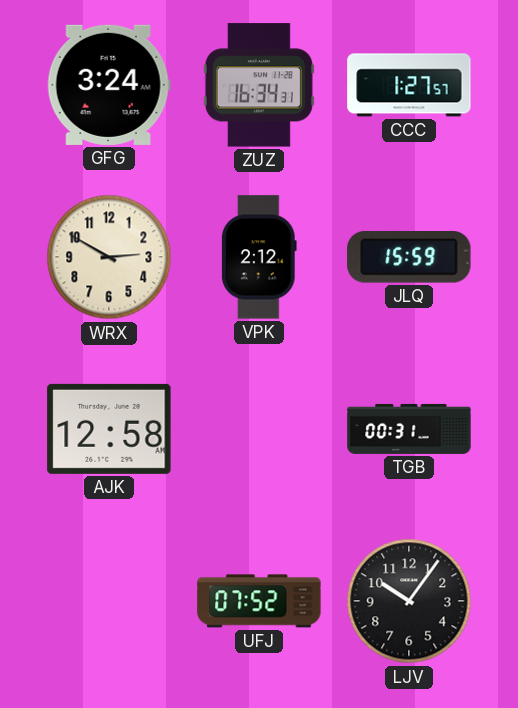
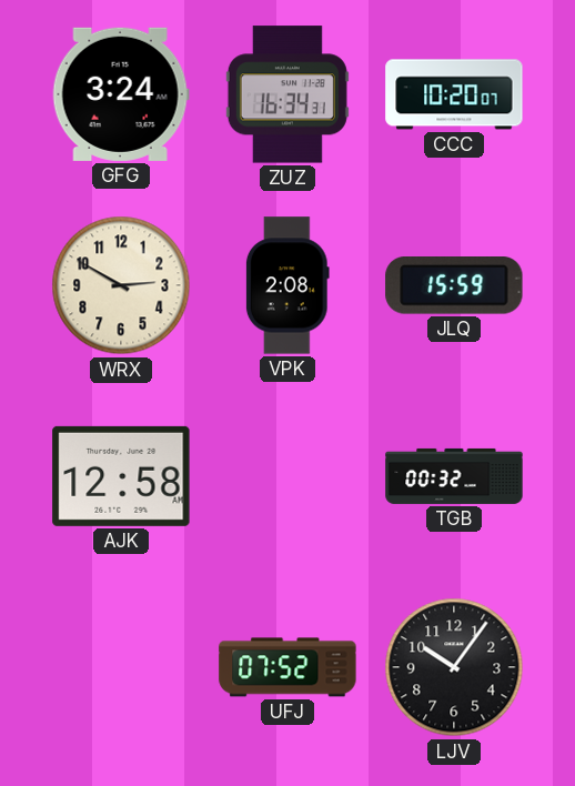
CCC: 1:27 -> 10:20 (454, 94)
VPK: 2:12 -> 2:08 (287, 285)
TGB: 00:31 -> 00:32 (454, 476)
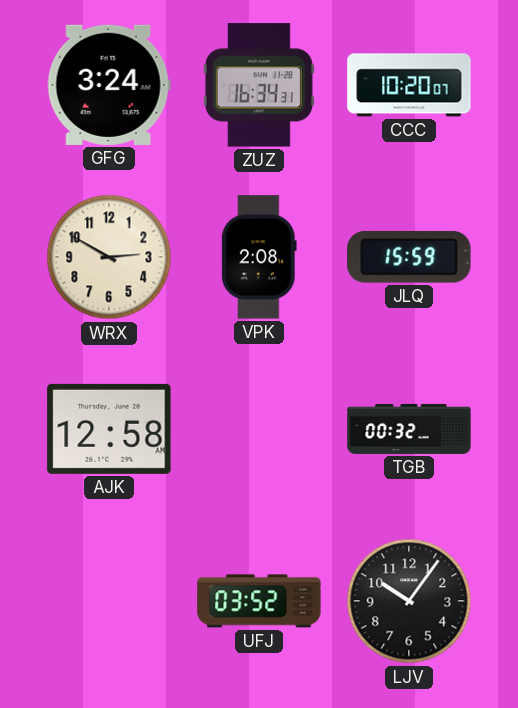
UFJ: 07:52 -> 03:52 (259, 601)
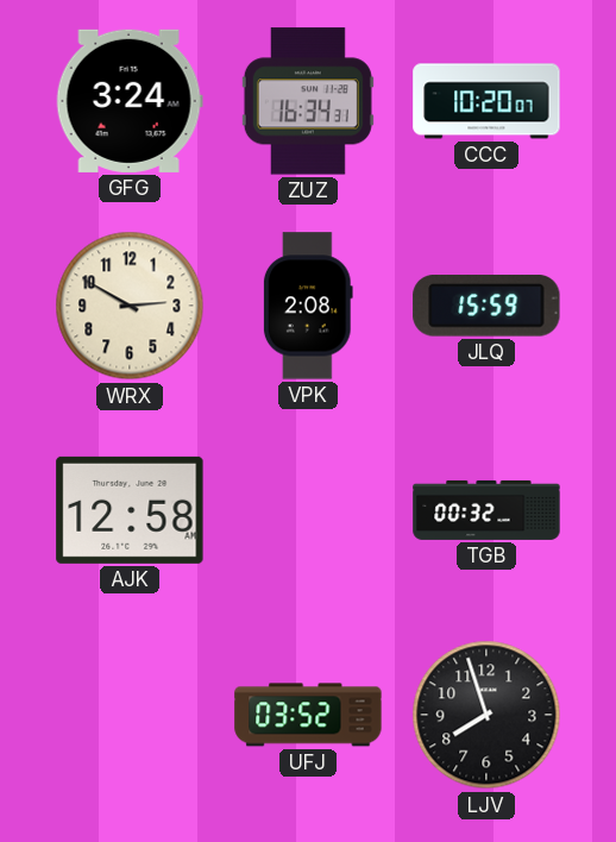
LJV: 10:06 -> 7:57 (486, 715)
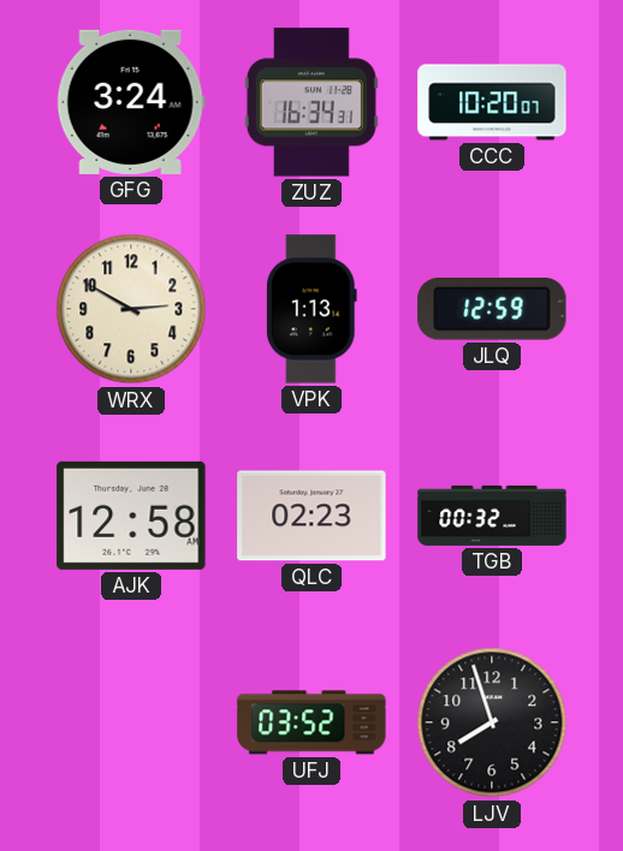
VPK: 2:08 -> 1:13 (311, 309)
JLQ: 15:59 -> 12:59 (492, 309)
QLC: none -> 02:23 (311, 516)
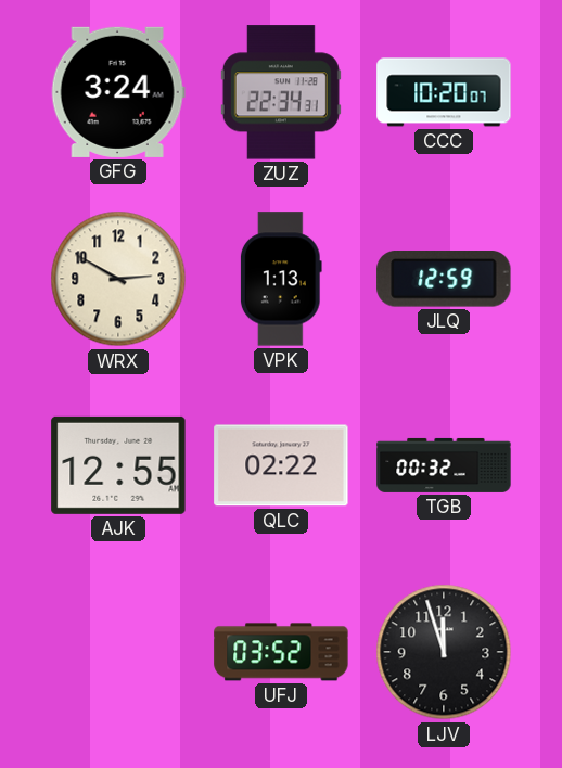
ZUZ: 16:34 -> 22:34 (281, 92)
AJK: 12:58 -> 12:55 (118, 465)
QLC: 02:23 -> 02:22 (281, 465)
LJV: 7:57 -> 11:57 (444, 652)
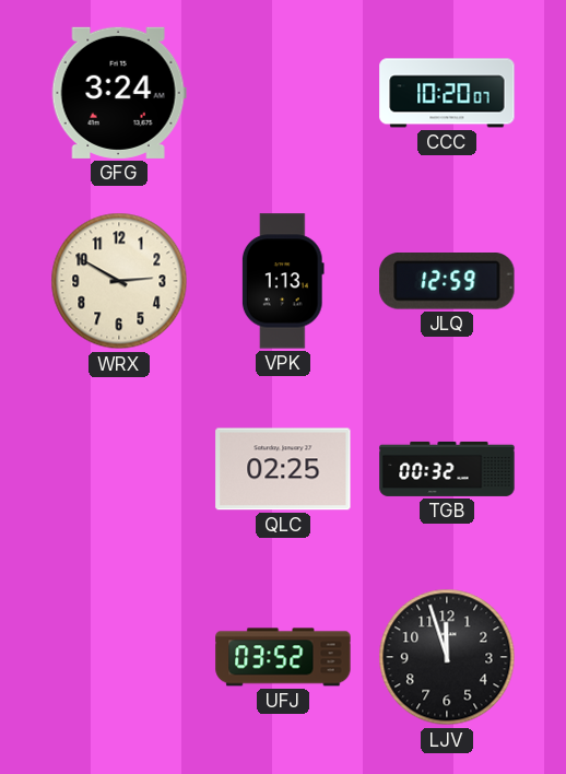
ZUZ: 22:34 -> none (281, 92)
AJK: 12:55 -> none (118, 465)
QLC: 02:22 -> 02:25 (283, 469)
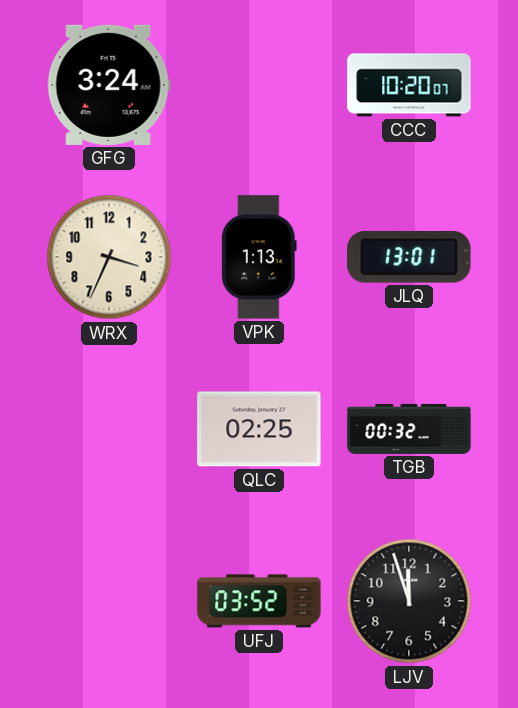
WRX: 2:50 -> 3:34 (109, 257)
JLQ: 12:59 -> 13:01 (409, 257)
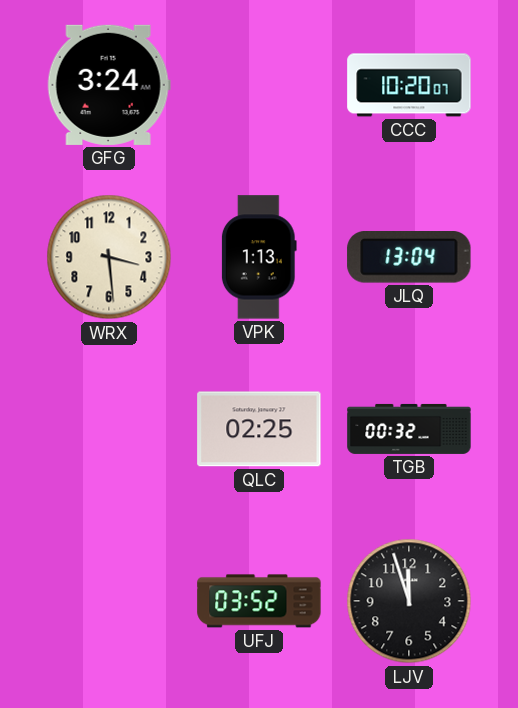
WRX: 3:34 -> 3:29 (109, 257)
JLQ: 13:01 -> 13:04 (409, 257)
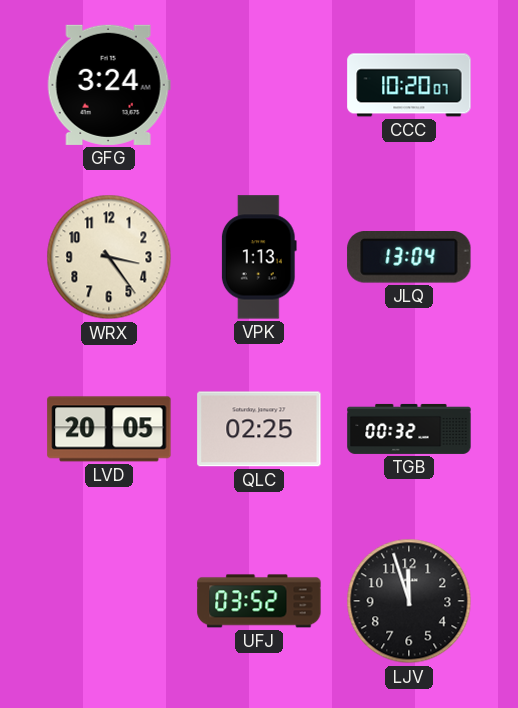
WRX: 3:29 -> 3:24 (109, 257)
LVD: none -> 20:05 (109, 429)
